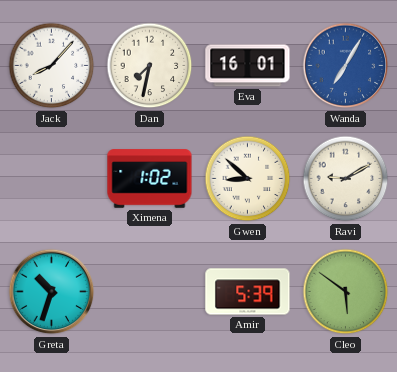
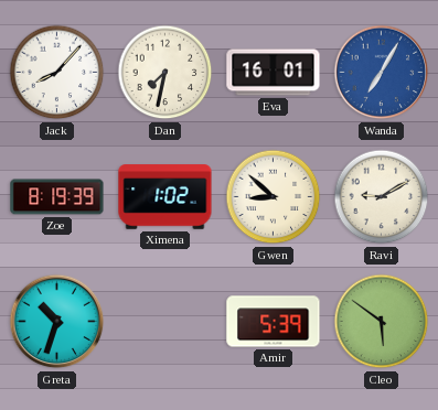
Zoe: none -> 8:19 (57, 197)
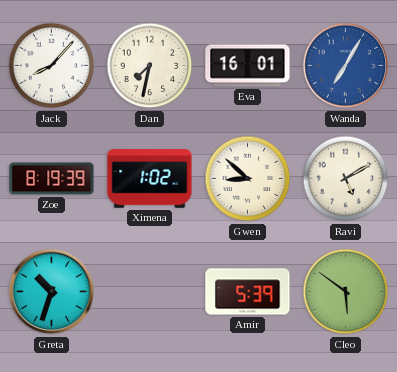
Ravi: 9:10 -> 5:10 (346, 179)
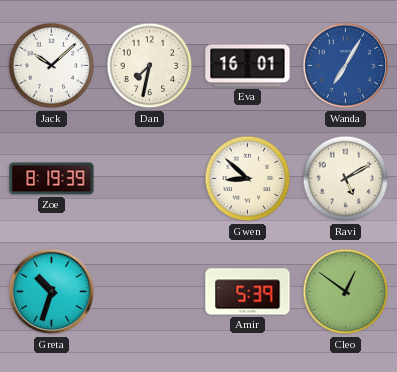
Jack: 8:07 -> 10:08 (52, 66)
Ximena: 1:02 -> none (150, 179)
Cleo: 5:51 -> 12:51 (346, 292)
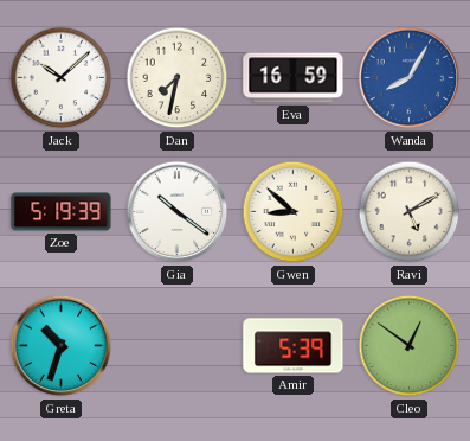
Eva: 16:01 -> 16:59 (294, 78)
Wanda: 7:05 -> 8:05 (410, 78)
Zoe: 8:19 -> 5:19 (62, 212)
Gia: none -> 10:21 (178, 212)
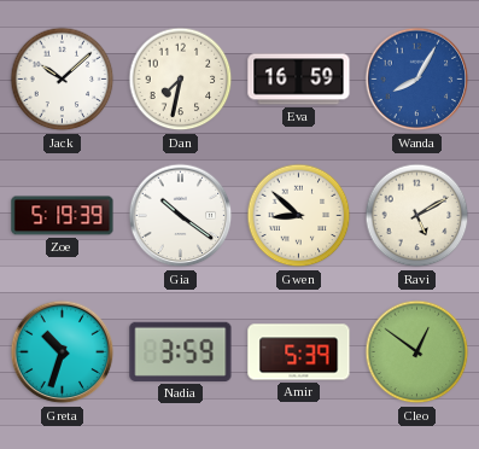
Nadia: none -> 3:59 (181, 351)
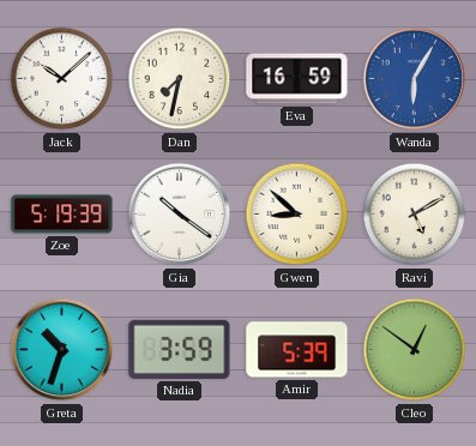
Wanda: 8:05 -> 6:05 (415, 79)
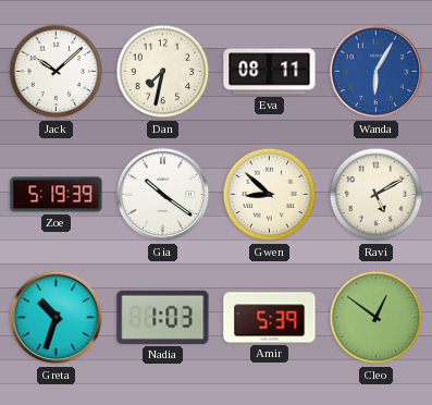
Eva: 16:59 -> 08:11 (270, 72)
Nadia: 3:59 -> 1:03 (163, 317)
